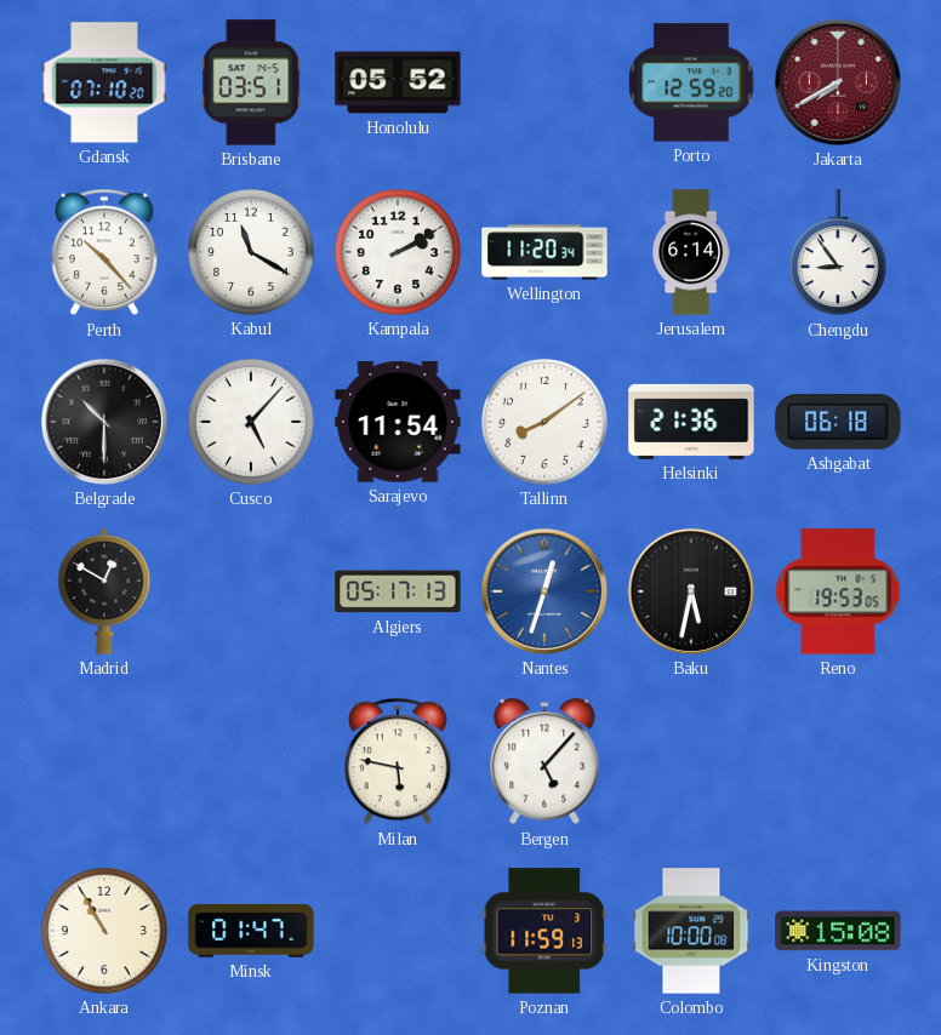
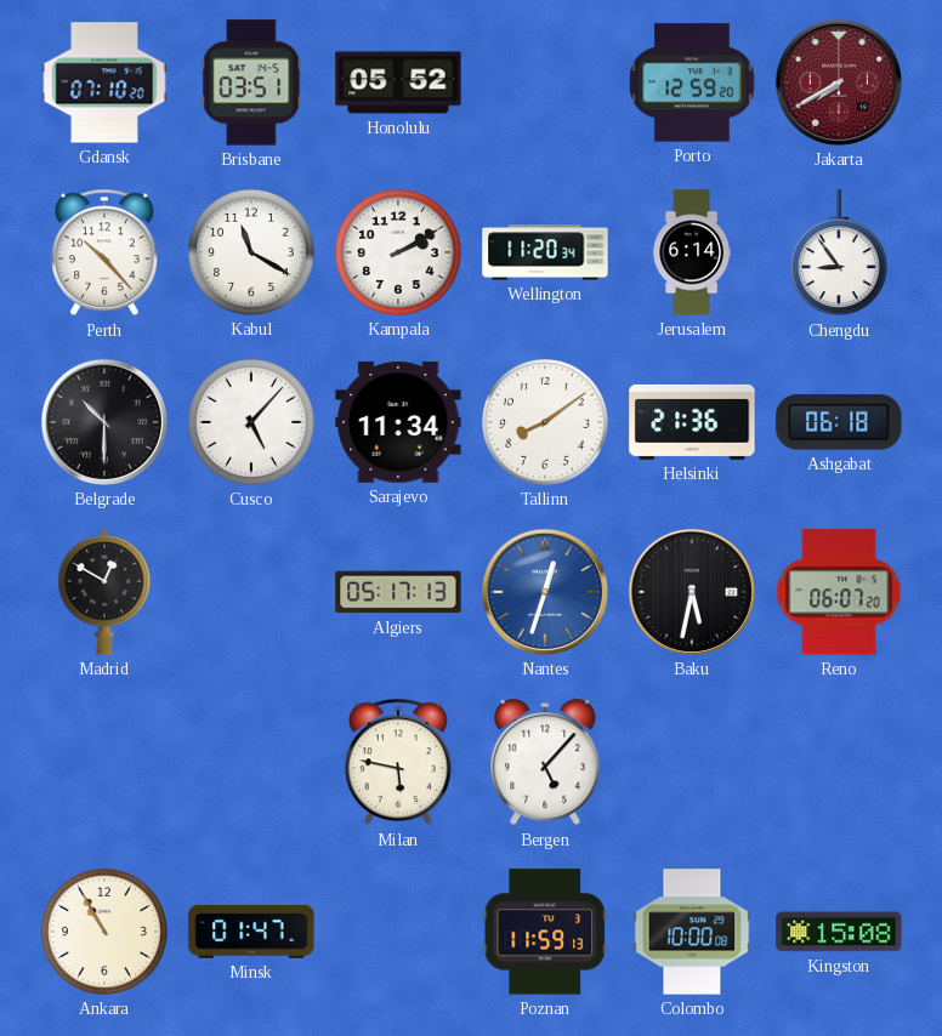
Sarajevo: 11:54 -> 11:34 (398, 422)
Reno: 19:53 -> 06:07 (839, 592)
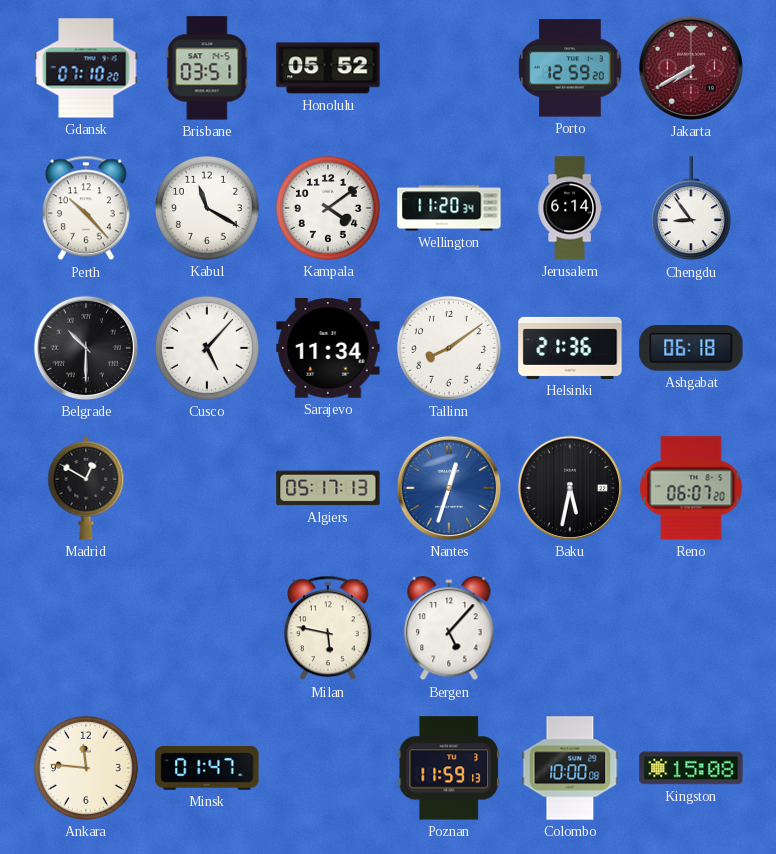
Kampala: 2:10 -> 4:09 (328, 208)
Ankara: 10:55 -> 11:46 (86, 768)
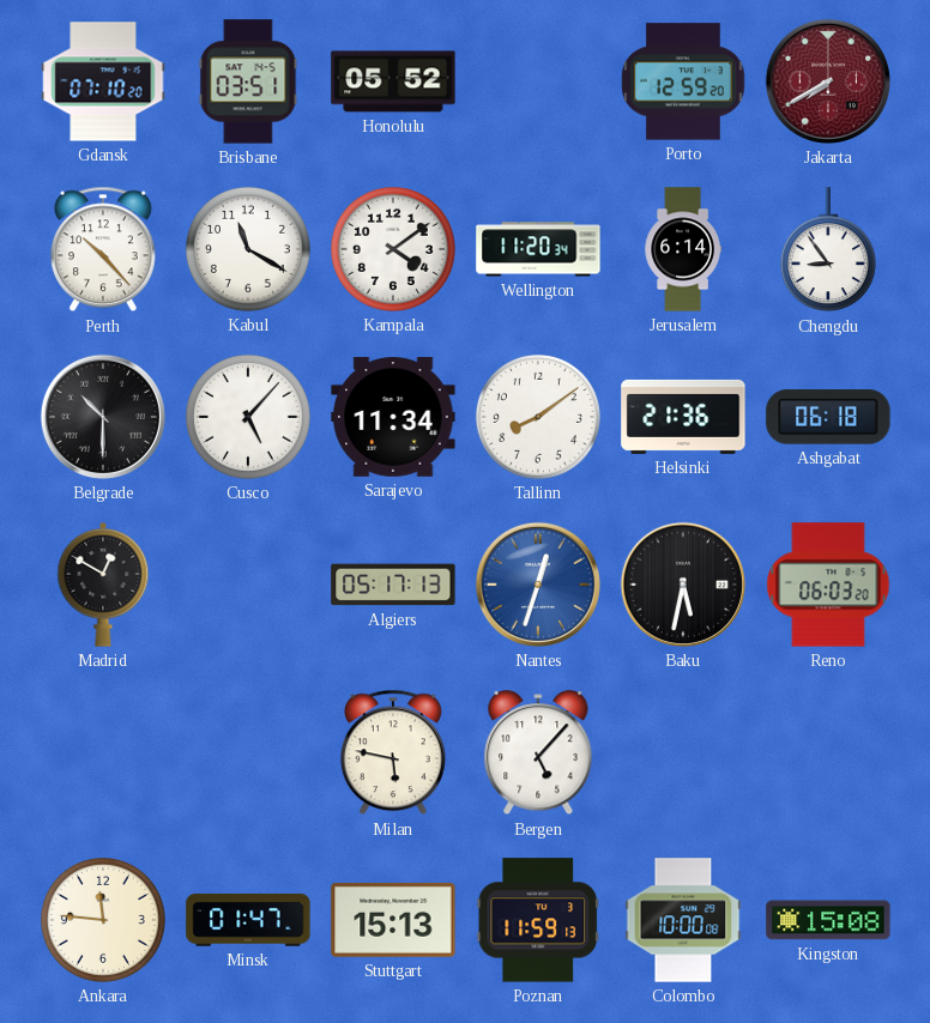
Reno: 06:07 -> 06:03 (828, 585)
Stuttgart: none -> 15:13 (393, 920)
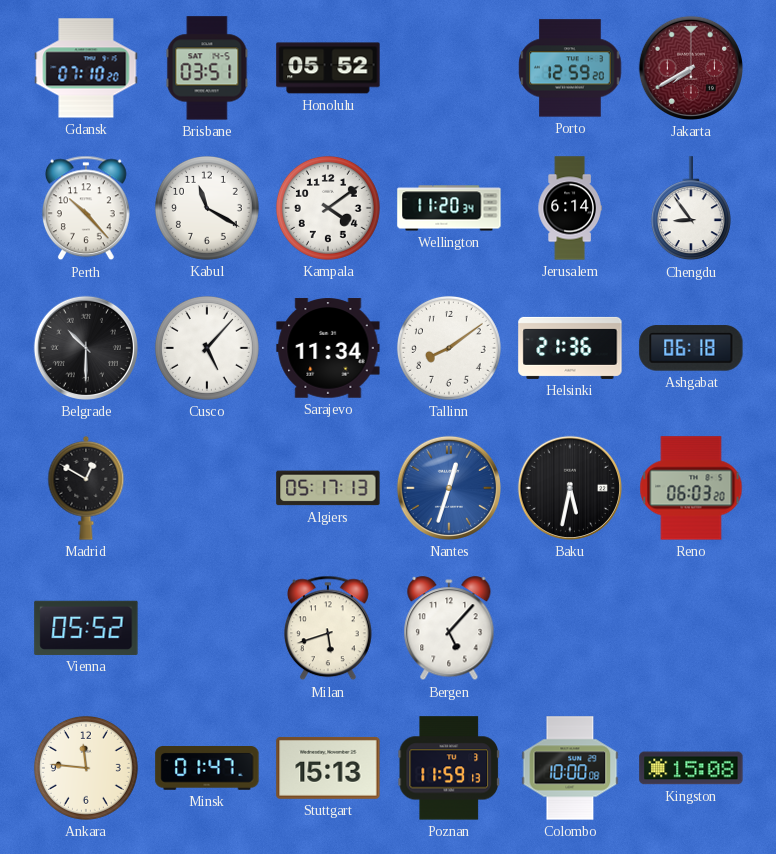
Vienna: none -> 05:52 (86, 628)
Milan: 5:47 -> 5:42 (328, 628)
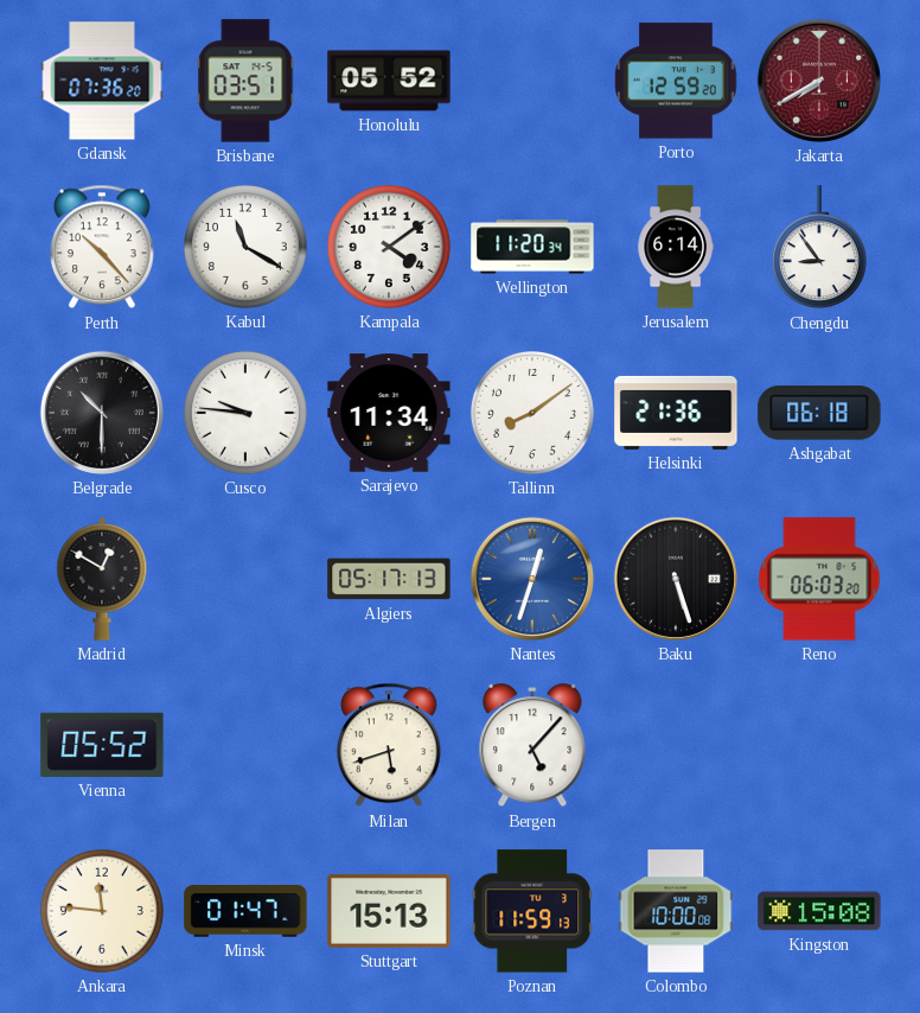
Gdansk: 07:10 -> 07:36 (102, 81)
Cusco: 5:07 -> 9:46 (245, 413)
Baku: 5:32 -> 5:27 (676, 579)
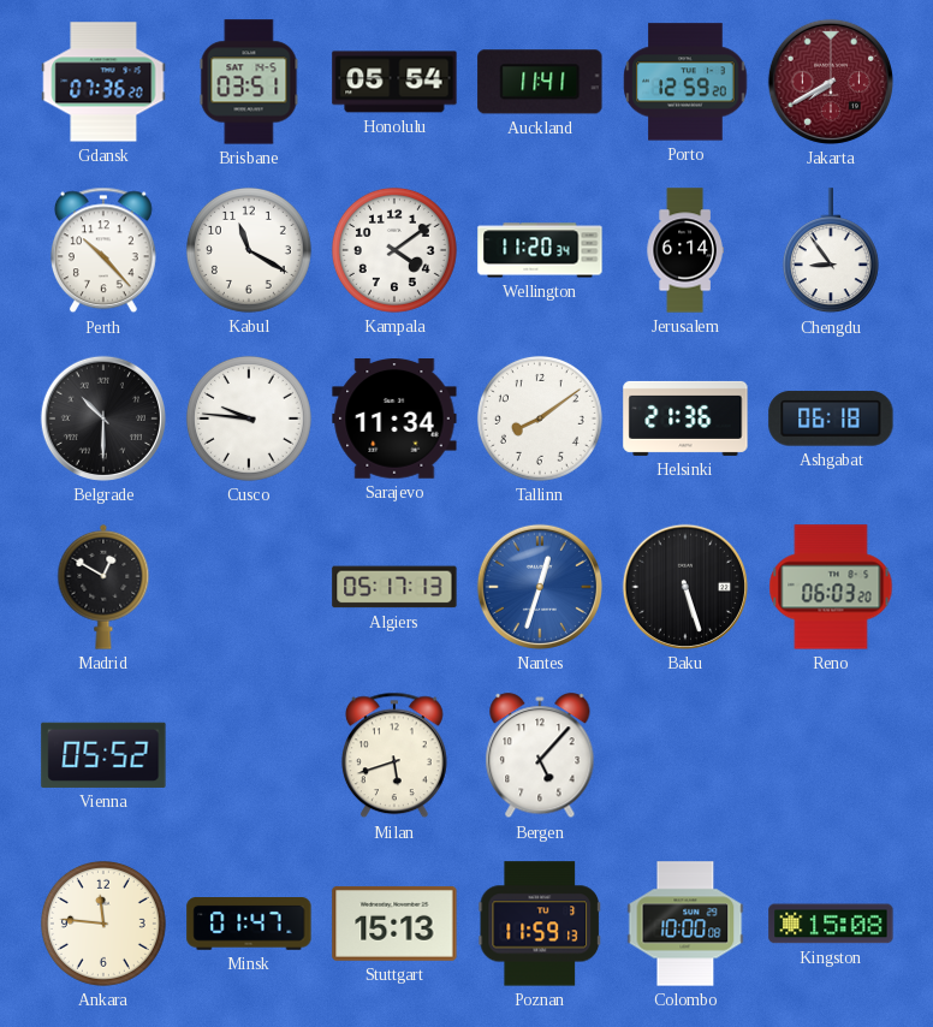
Honolulu: 05:52 -> 05:54 (394, 82)
Auckland: none -> 11:41 (540, 82)
